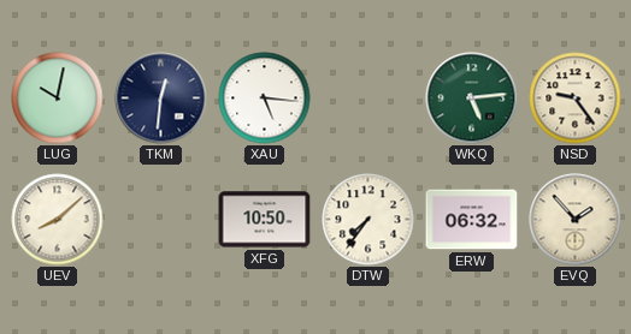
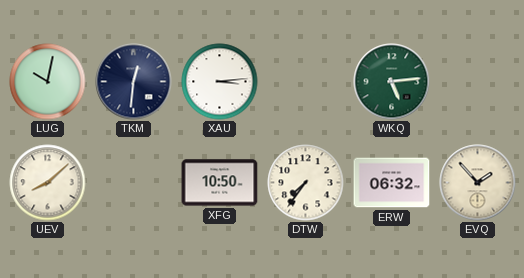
XAU: 5:16 -> 3:14 (220, 82)
NSD: 9:24 -> none (576, 99)
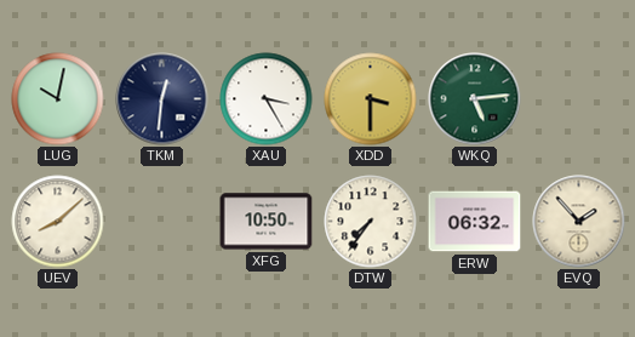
XAU: 3:14 -> 3:25 (267, 99)
XDD: none -> 3:30 (371, 99)
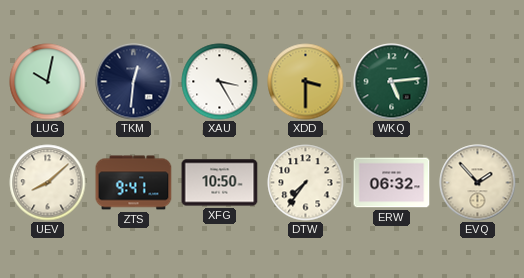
ZTS: none -> 9:41 (134, 183)
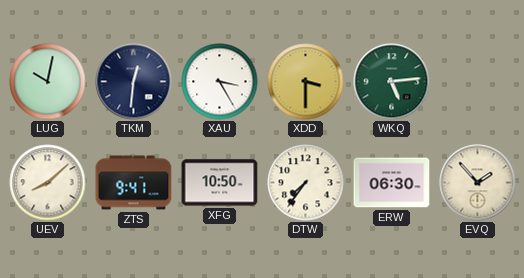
ERW: 06:32 -> 06:30 (392, 183)
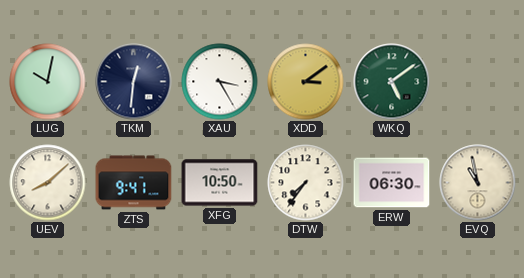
XDD: 3:30 -> 3:09 (306, 82)
WKQ: 5:14 -> 5:09 (392, 82)
EVQ: 1:53 -> 10:58 (478, 183)
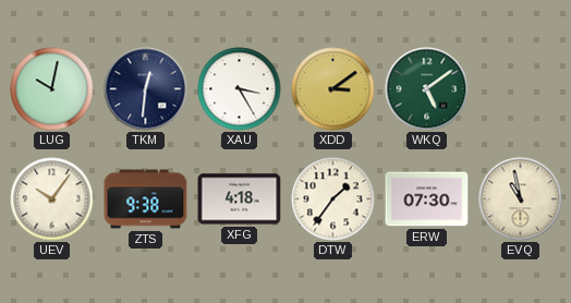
UEV: 8:08 -> 10:06 (52, 199)
ZTS: 9:41 -> 9:38 (146, 199)
XFG: 10:50 -> 4:18 (240, 199)
DTW: 7:36 -> 1:36 (333, 199)
ERW: 06:30 -> 07:30 (427, 199)
